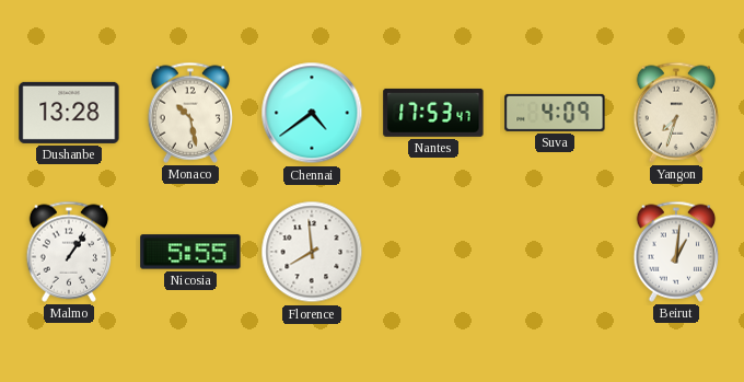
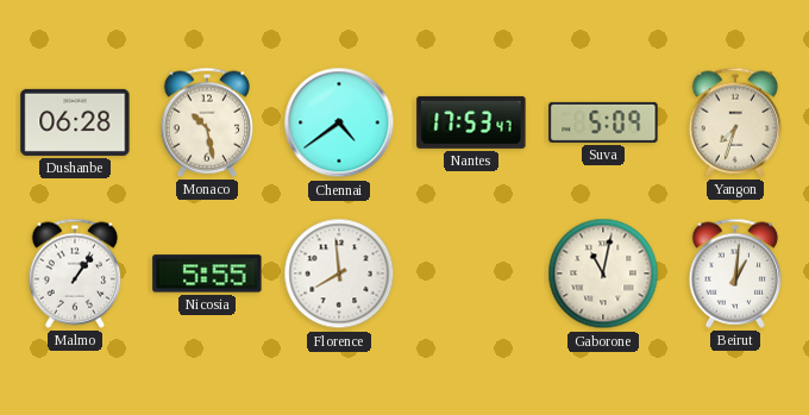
Dushanbe: 13:28 -> 06:28 (75, 122)
Suva: 4:09 -> 5:09 (603, 122)
Gaborone: none -> 11:02 (603, 273)
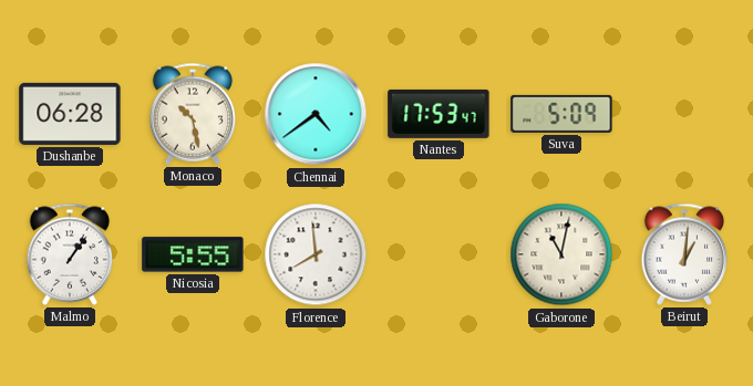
Yangon: 7:33 -> none (735, 122)
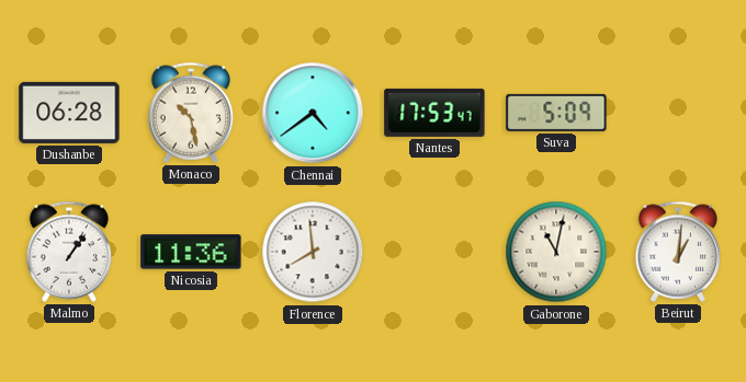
Nicosia: 5:55 -> 11:36 (191, 252)
